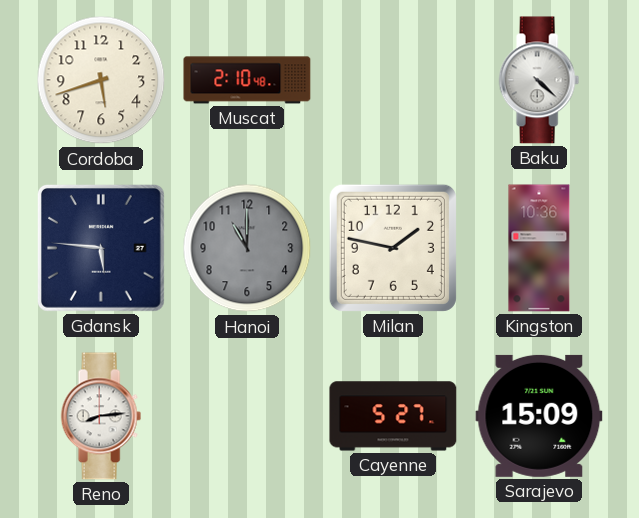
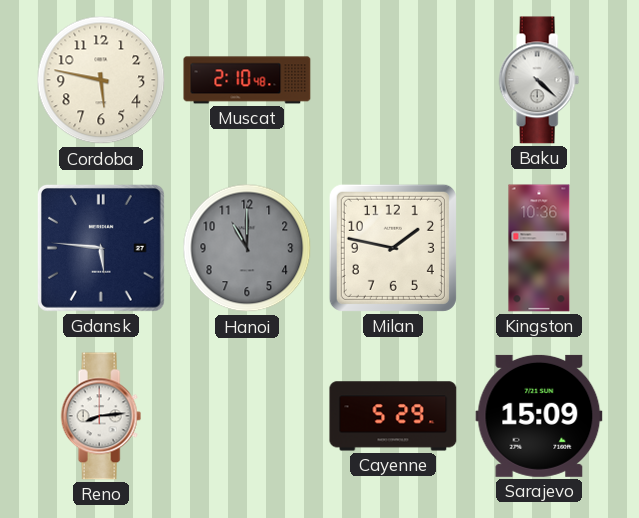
Cordoba: 5:42 -> 5:47 (101, 80)
Cayenne: 5:27 -> 5:29 (393, 416)
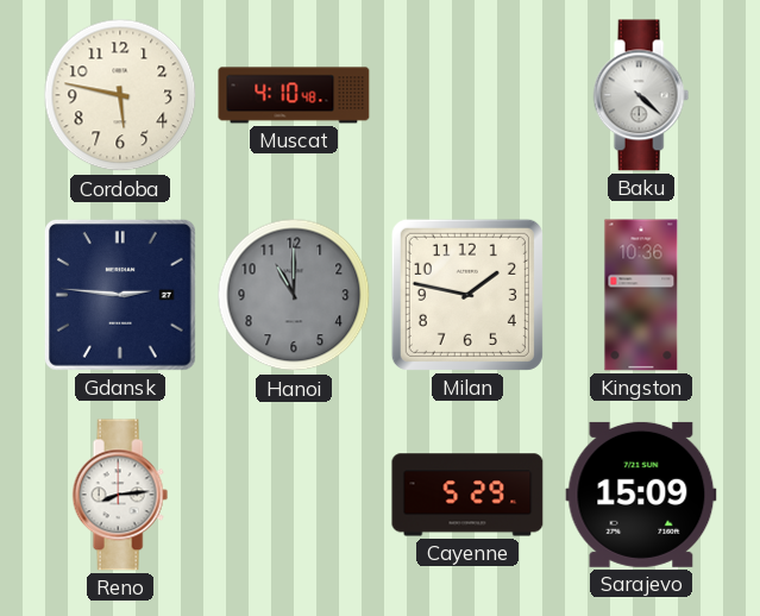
Muscat: 2:10 -> 4:10 (294, 95)
Gdansk: 5:46 -> 2:46 (120, 295)
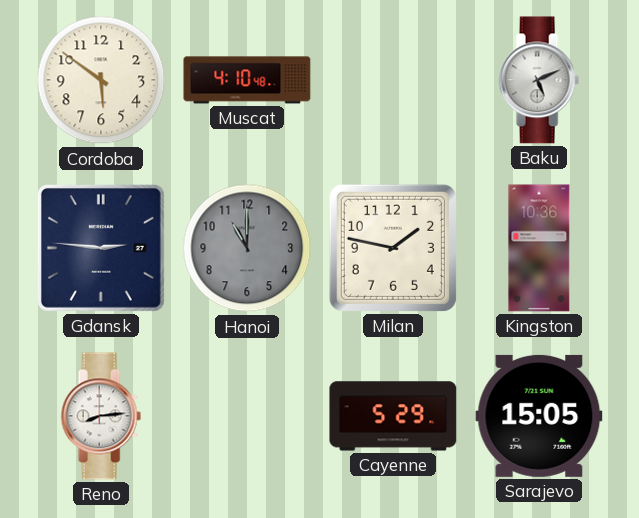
Cordoba: 5:47 -> 5:51 (101, 80)
Baku: 4:22 -> 5:11 (539, 80)
Sarajevo: 15:09 -> 15:05 (539, 416)
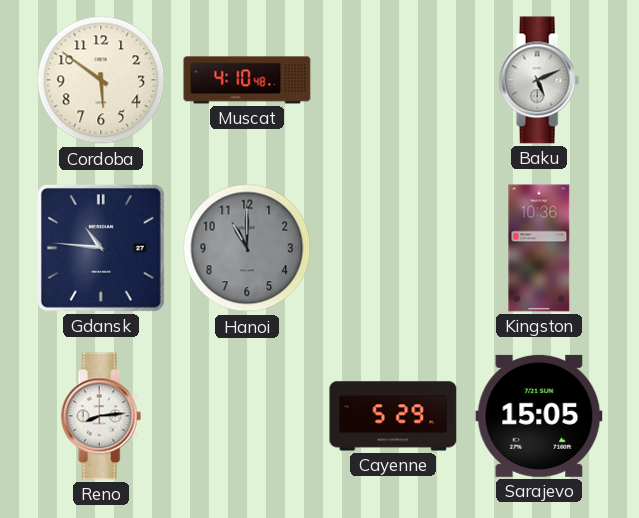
Gdansk: 2:46 -> 10:46 (101, 248)
Milan: 1:47 -> none (393, 248)
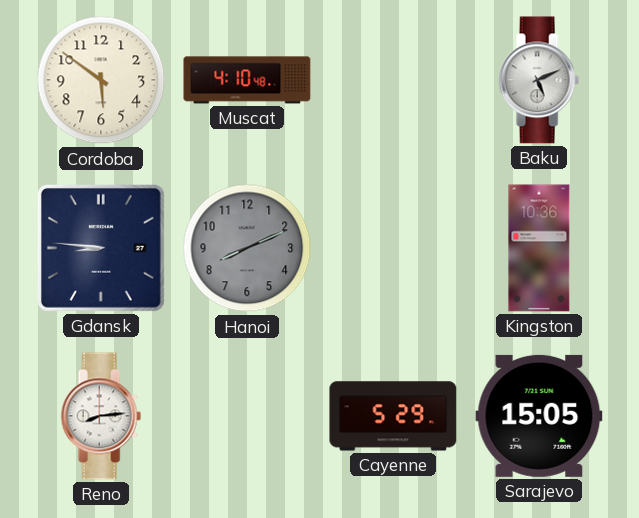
Gdansk: 10:46 -> 8:46 (101, 248)
Hanoi: 11:00 -> 8:11 (247, 248)
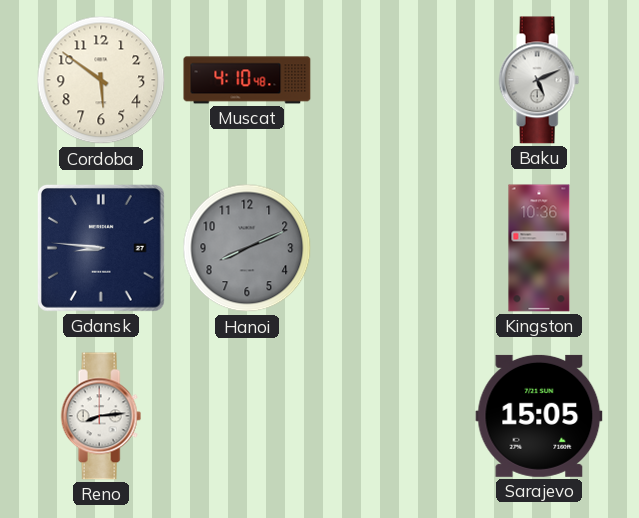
Cayenne: 5:29 -> none (393, 416)
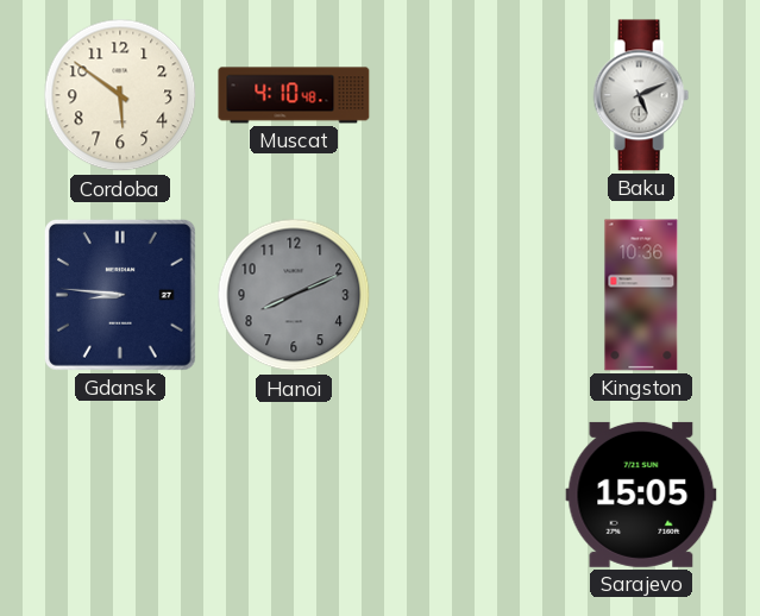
Reno: 8:14 -> none (101, 416)
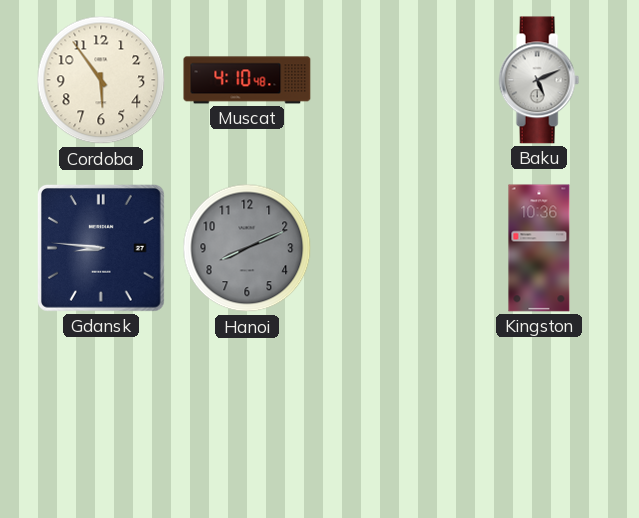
Cordoba: 5:51 -> 5:54 (101, 80)
Sarajevo: 15:05 -> none (641, 495)
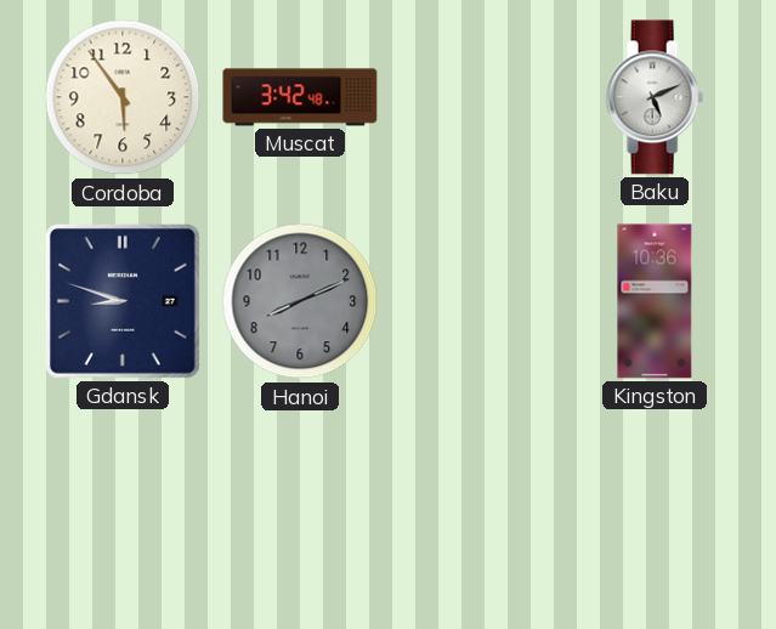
Muscat: 4:10 -> 3:42 (300, 97)
Gdansk: 8:46 -> 8:48 (123, 301)
